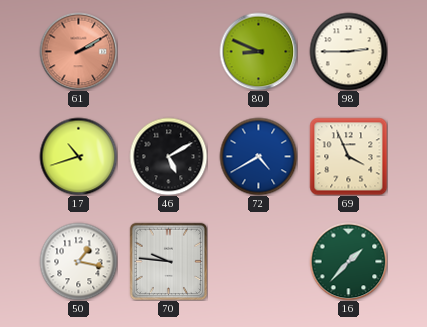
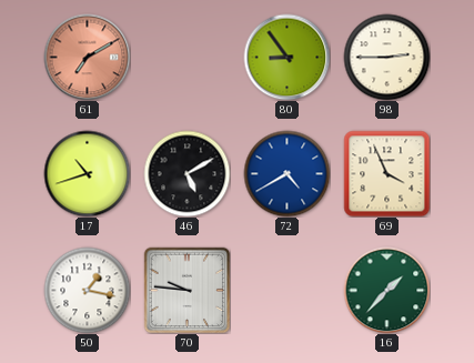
61: 2:10 -> 7:10 (87, 57)
80: 8:49 -> 8:54 (286, 57)
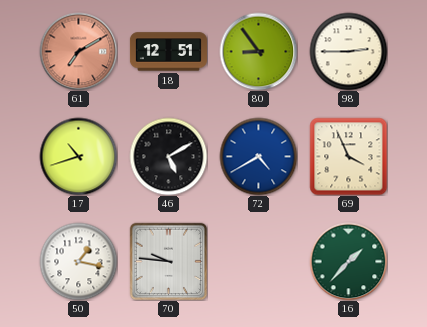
18: none -> 12:51 (168, 52)
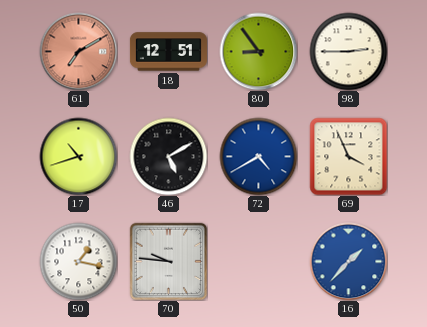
16 dial: green -> blue (348, 261)
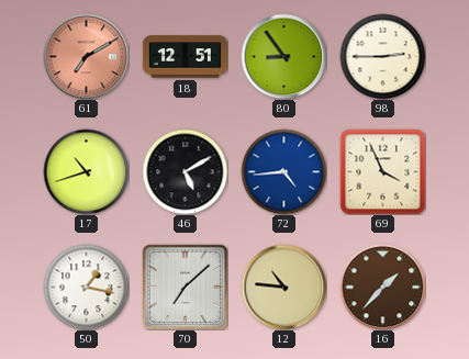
72: 4:40 -> 4:44 (283, 171)
70: 9:46 -> 7:08 (185, 287)
12: none -> 10:46 (283, 287)
16 dial: blue -> brown (382, 287)
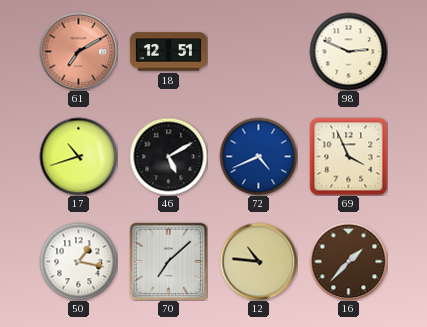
80: 8:54 -> none (283, 56)
98: 2:45 -> 2:49 (348, 51)
72: 4:44 -> 4:41 (258, 156)
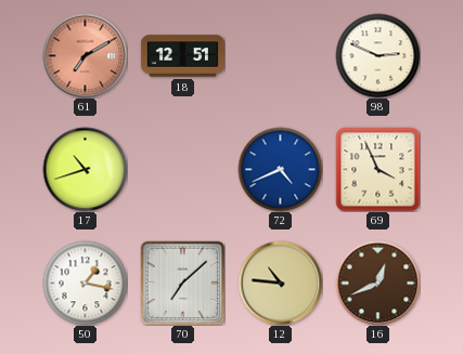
46: 5:10 -> none (168, 156)
16: 1:37 -> 12:41 (377, 283)
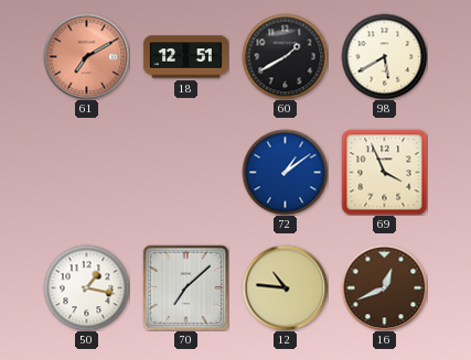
60: none -> 1:40 (285, 56)
98: 2:49 -> 5:40 (384, 56)
17: 10:42 -> none (85, 169)
72: 4:41 -> 1:09 (285, 172)
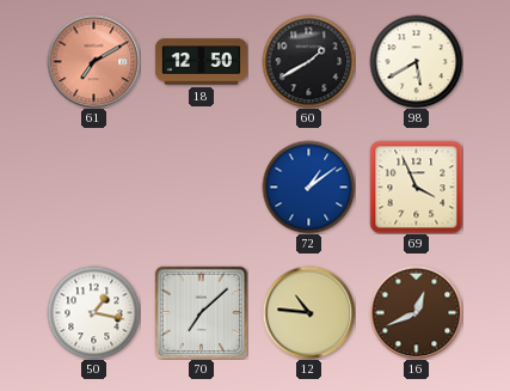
18: 12:51 -> 12:50 (201, 62)
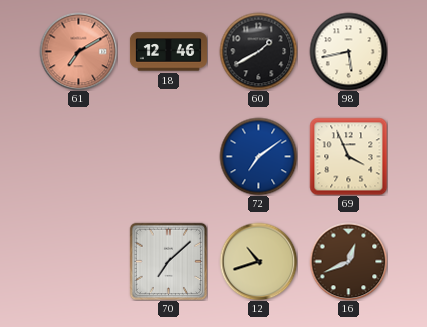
18: 12:50 -> 12:46 (168, 52)
98: 5:40 -> 5:43 (348, 51)
72: 1:09 -> 7:09 (258, 156)
50: 1:17 -> none (93, 312)
12: 10:46 -> 10:42 (258, 261)
